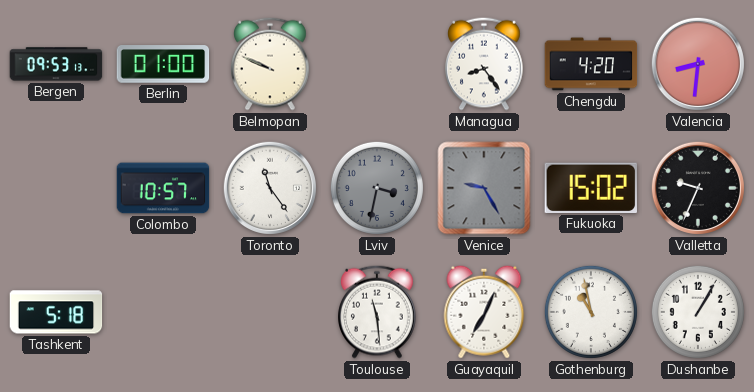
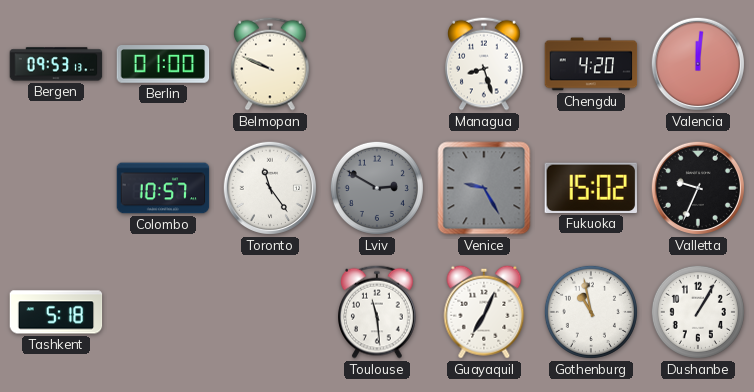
Managua: 8:24 -> 8:27 (485, 64)
Valencia: 8:31 -> 12:01 (698, 64)
Lviv: 3:32 -> 2:50 (377, 188)
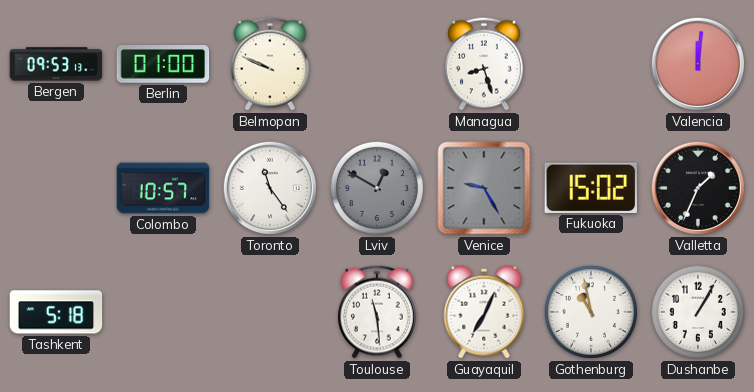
Chengdu: 4:20 -> none (591, 64)
Lviv: 2:50 -> 12:50 (377, 188)
Valletta: 9:34 -> 1:34 (698, 188)
